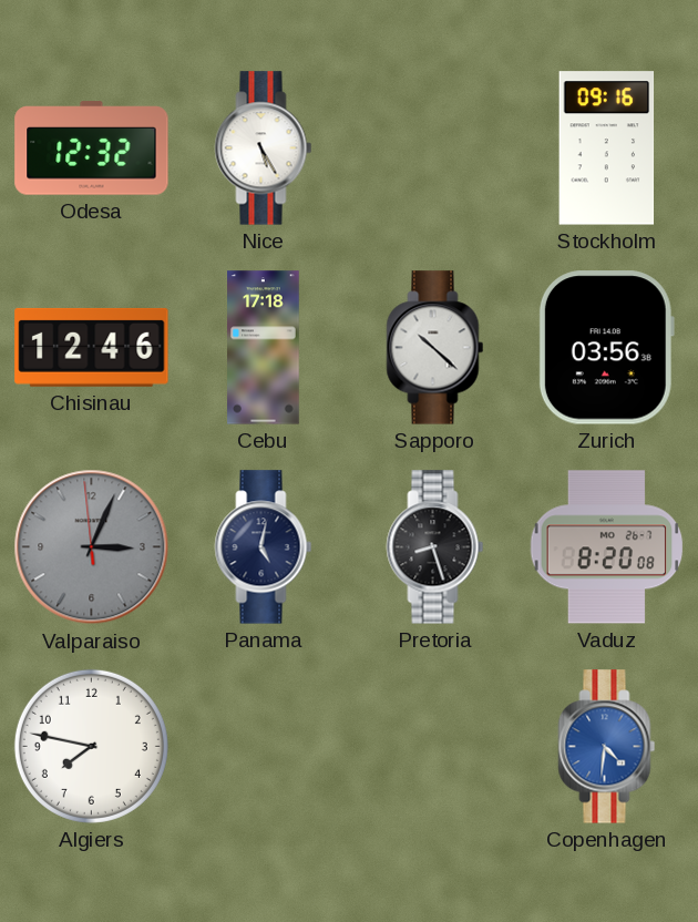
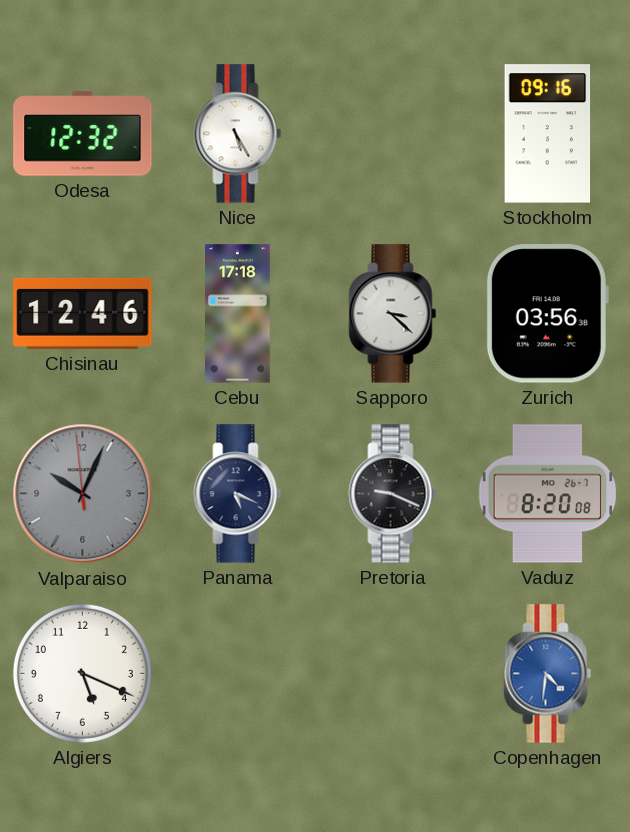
Sapporo: 10:22 -> 3:22 (393, 314)
Valparaiso: 3:03 -> 10:03 (83, 494)
Panama: 5:02 -> 5:19 (238, 494)
Pretoria: 8:27 -> 9:19 (393, 494)
Algiers: 7:47 -> 5:19 (82, 673)
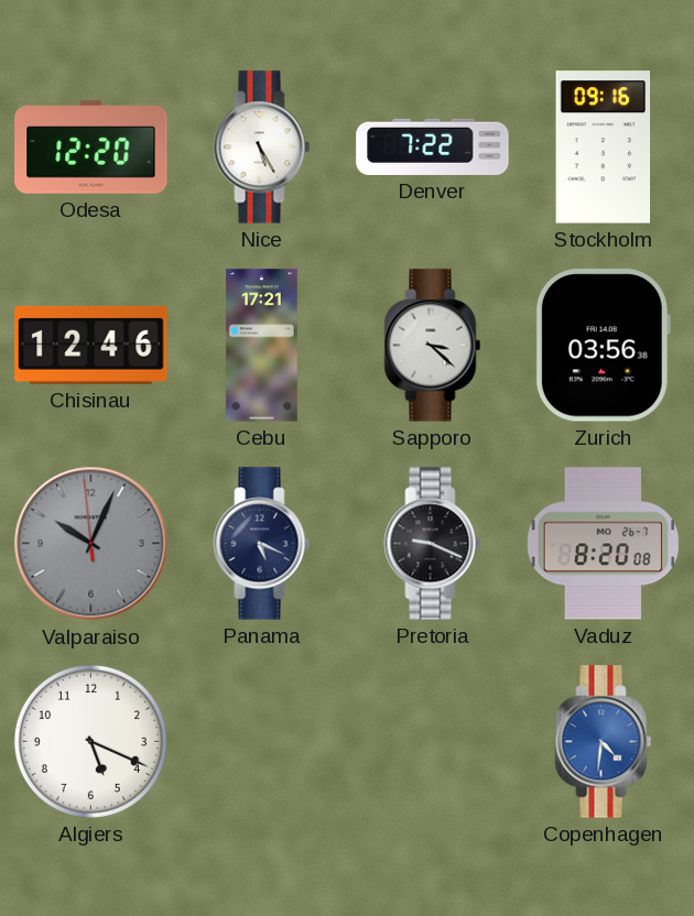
Odesa: 12:32 -> 12:20 (91, 148)
Denver: none -> 7:22 (433, 146)
Cebu: 17:18 -> 17:21 (262, 346)
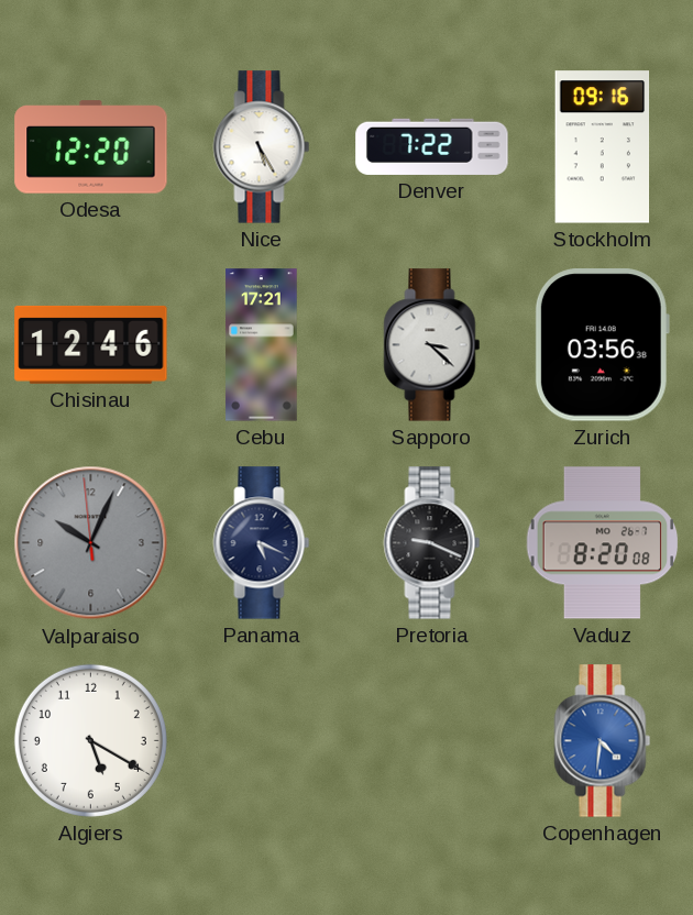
Algiers: 5:19 -> 5:20 (90, 740)
